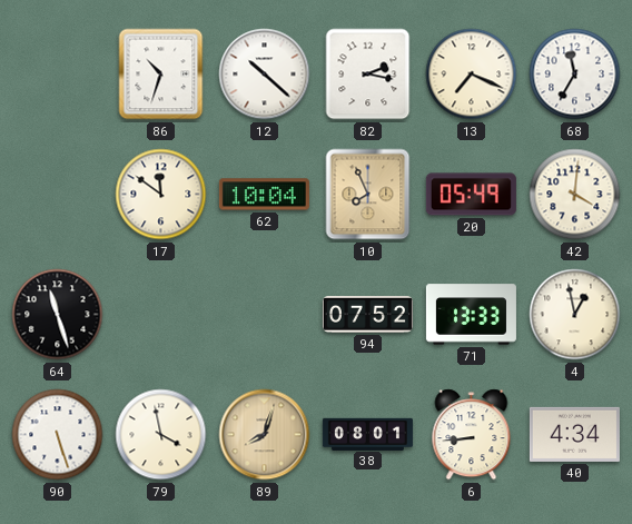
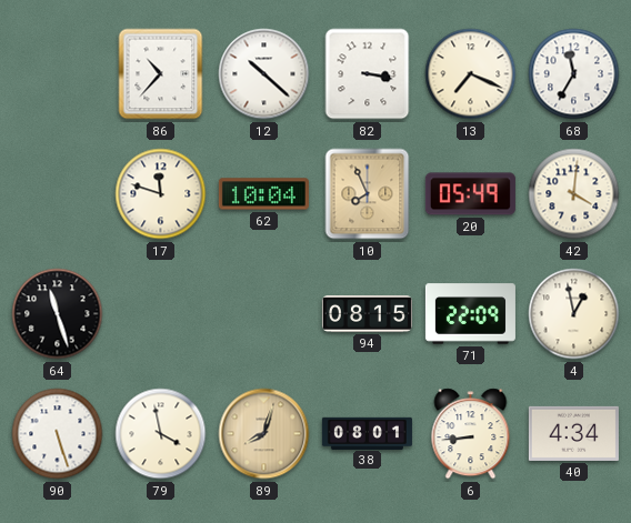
86: 10:33 -> 10:37 (161, 74)
82: 2:17 -> 3:17 (368, 74)
17: 11:51 -> 11:48 (161, 194)
94: 07:52 -> 08:15 (367, 314)
71: 13:33 -> 22:09 (470, 314)
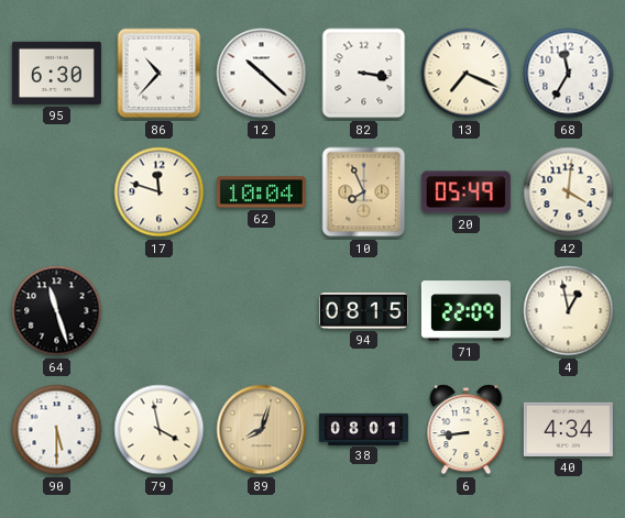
95: none -> 6:30 (56, 73)
90: 5:27 -> 5:30 (57, 430)
